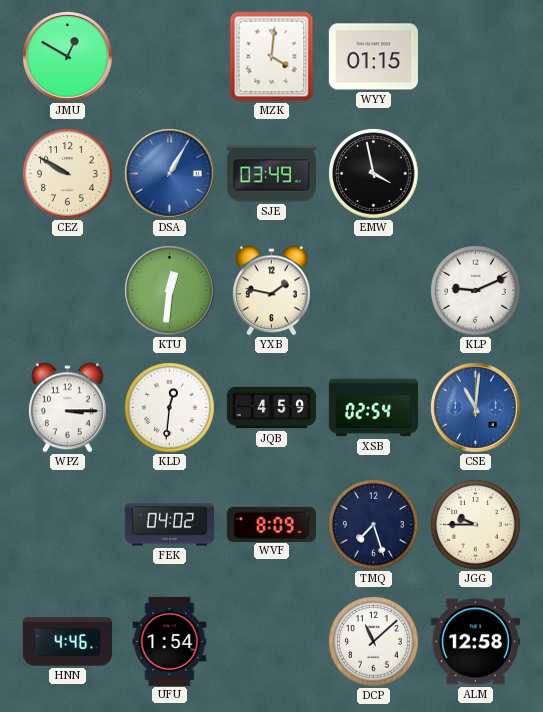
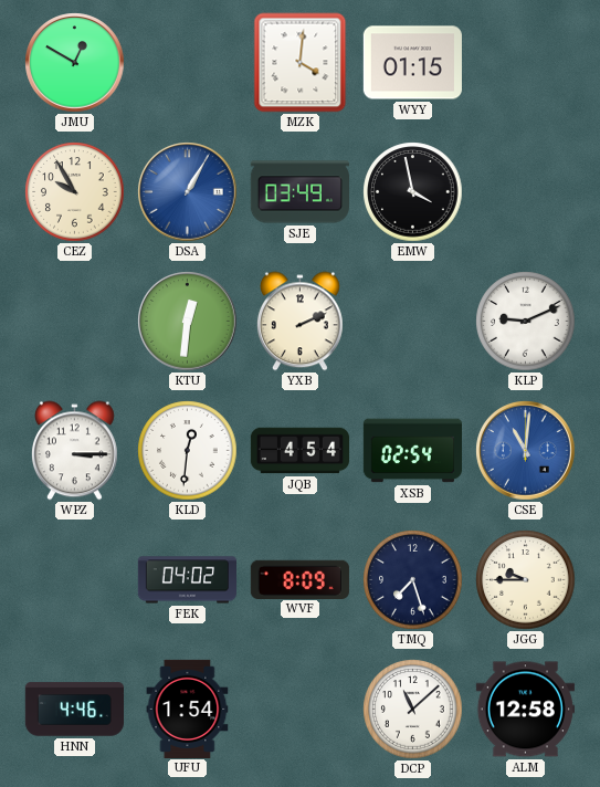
CEZ: 9:50 -> 9:55 (75, 192)
YXB: 1:47 -> 2:11 (299, 322)
JQB: 4:59 -> 4:54 (301, 451)
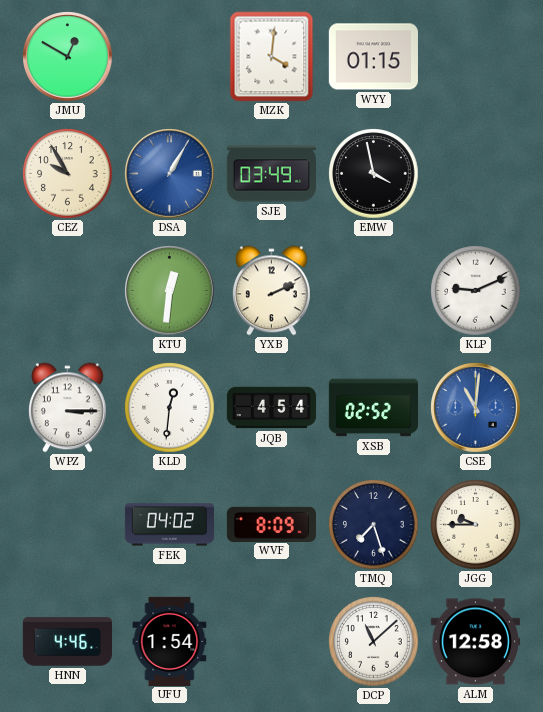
XSB: 02:54 -> 02:52 (373, 408)
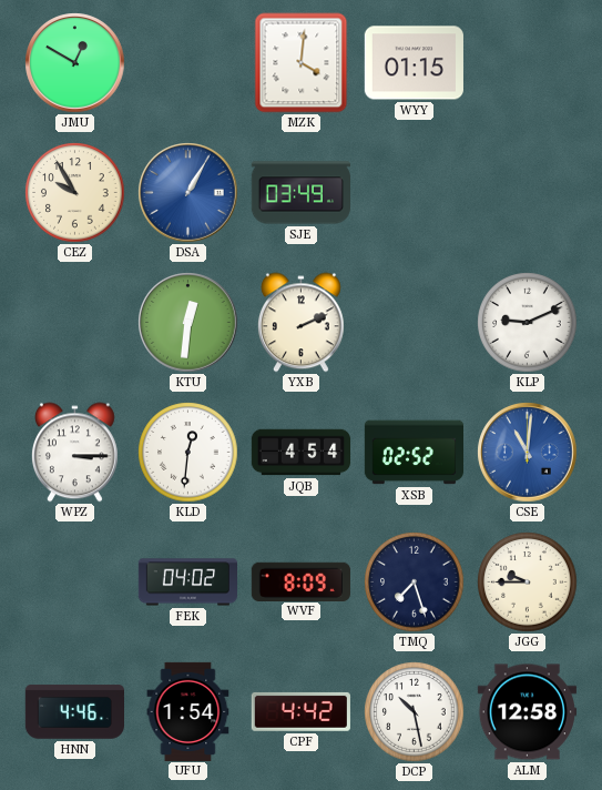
EMW: 3:58 -> none (374, 174)
CPF: none -> 4:42 (300, 711)
DCP: 11:08 -> 10:28 (415, 712)
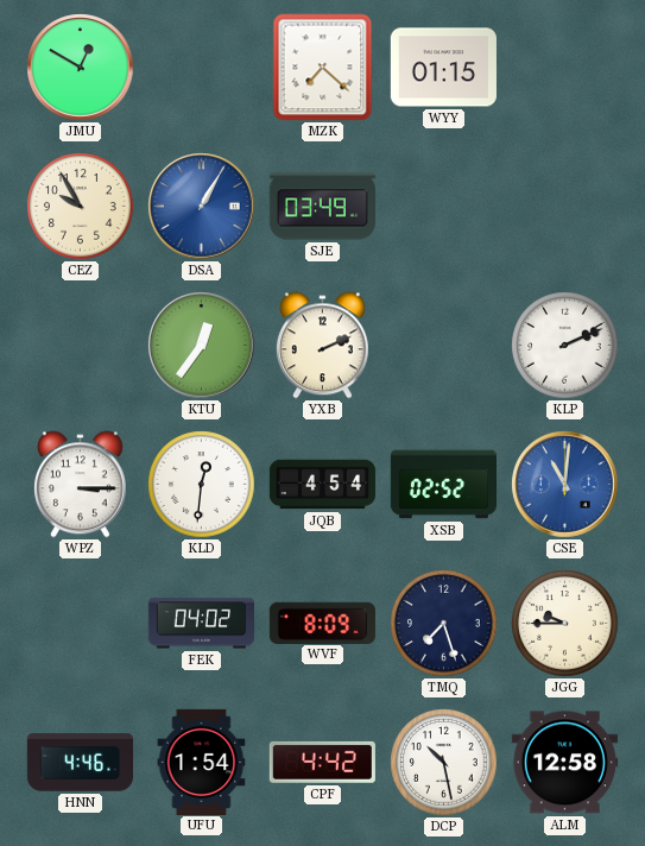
MZK: 4:01 -> 7:22 (323, 68)
KTU: 12:31 -> 12:36 (202, 346)
KLP: 9:11 -> 2:11 (565, 346)
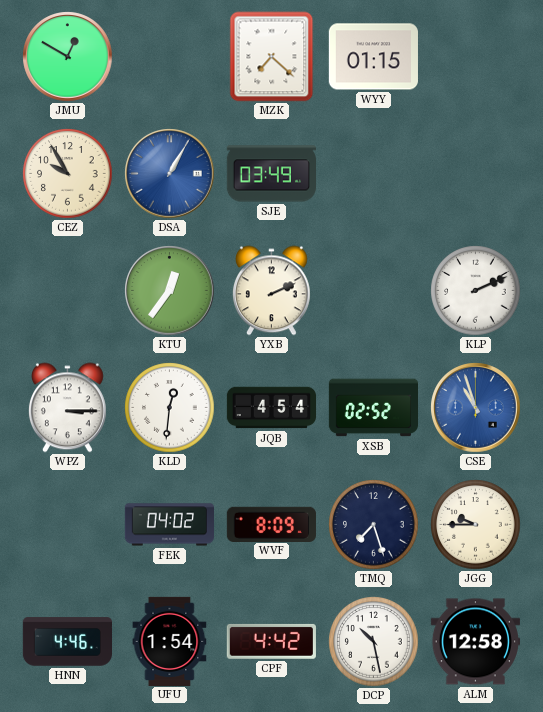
CSE: 11:01 -> 10:57 (476, 408)
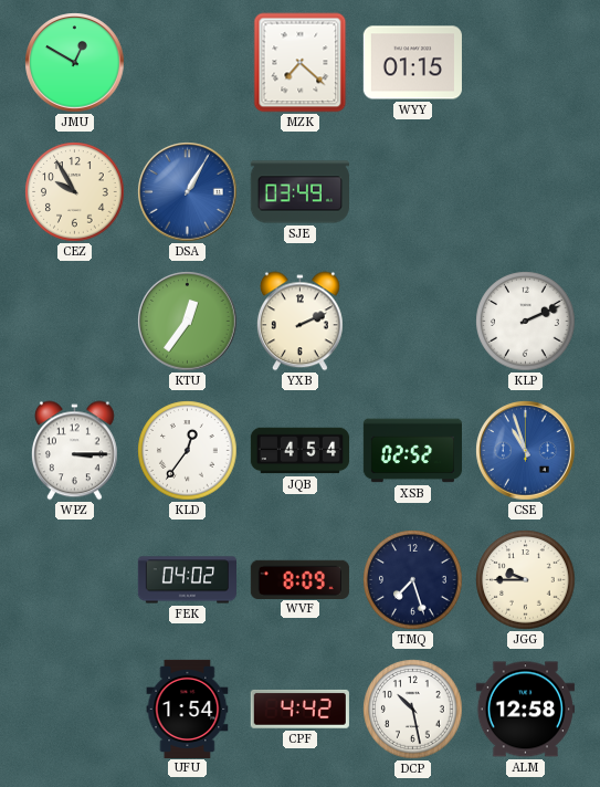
KLD: 12:31 -> 12:36 (188, 451)
HNN: 4:46 -> none (67, 642)
